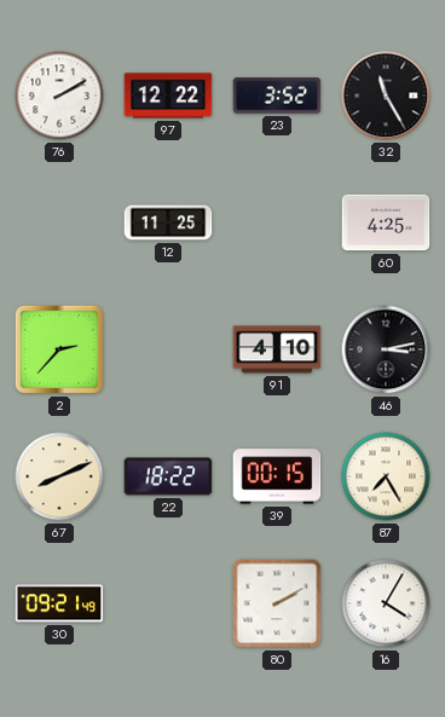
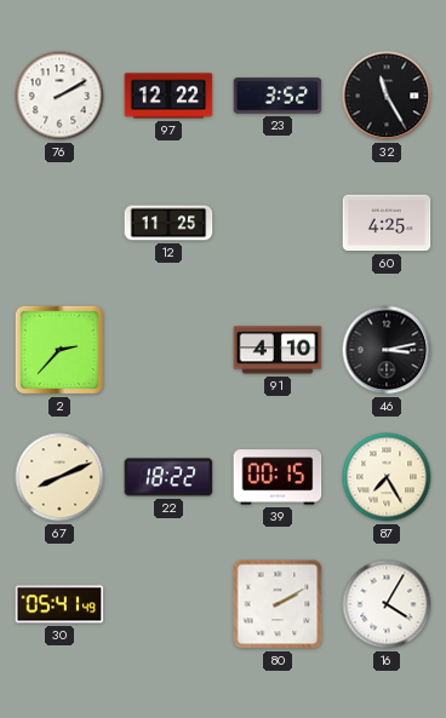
30: 09:21 -> 05:41 (59, 604)
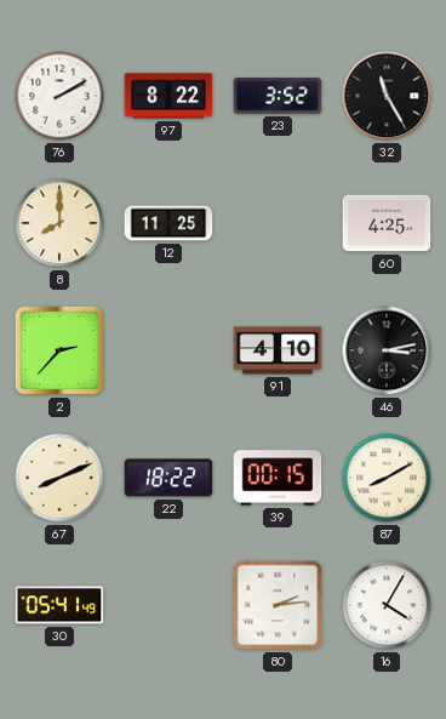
97: 12:22 -> 8:22 (168, 96)
8: none -> 8:00 (59, 223)
87: 7:25 -> 8:10 (387, 478)
80: 2:10 -> 2:14 (278, 605)
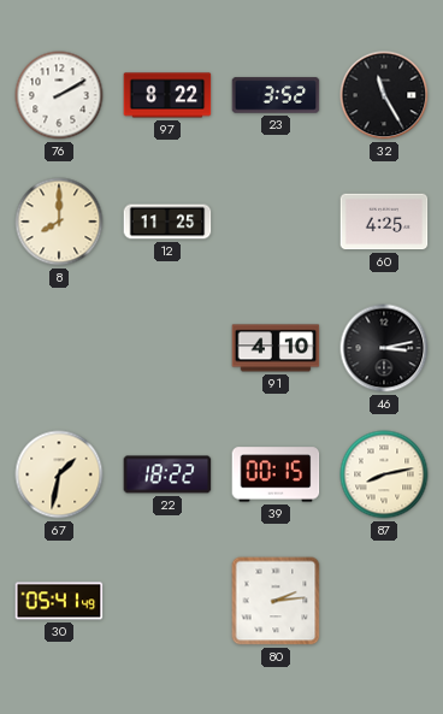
2: 2:37 -> none (59, 350)
67: 8:11 -> 1:32 (59, 474)
87: 8:10 -> 8:13 (384, 474)
16: 4:05 -> none (387, 605)
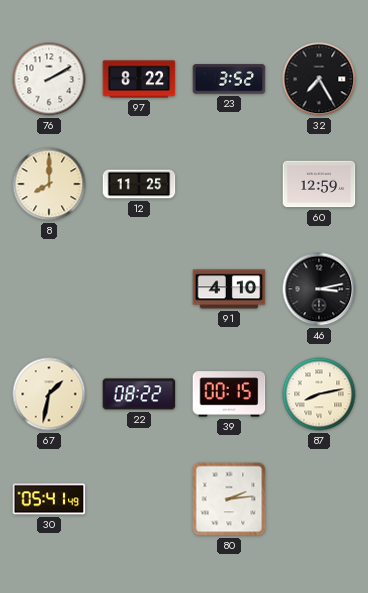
32: 11:25 -> 7:25 (319, 79)
60: 4:25 -> 12:59 (319, 184)
22: 18:22 -> 08:22 (139, 394)
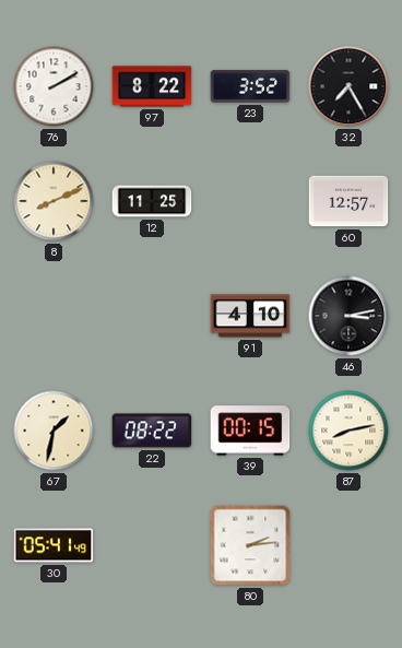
8: 8:00 -> 8:11 (54, 201)
60: 12:59 -> 12:57 (348, 201)
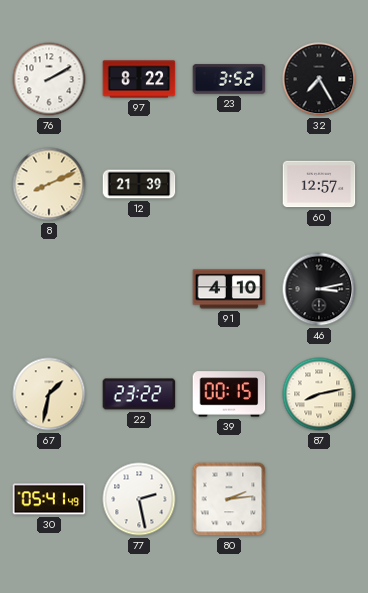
12: 11:25 -> 21:39 (139, 184)
22: 08:22 -> 23:22 (139, 394)
77: none -> 2:28 (139, 499)
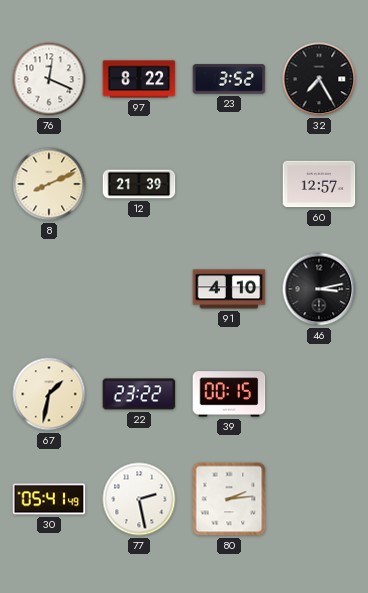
76: 2:10 -> 12:19 (49, 79)
87: 8:13 -> none (319, 394)
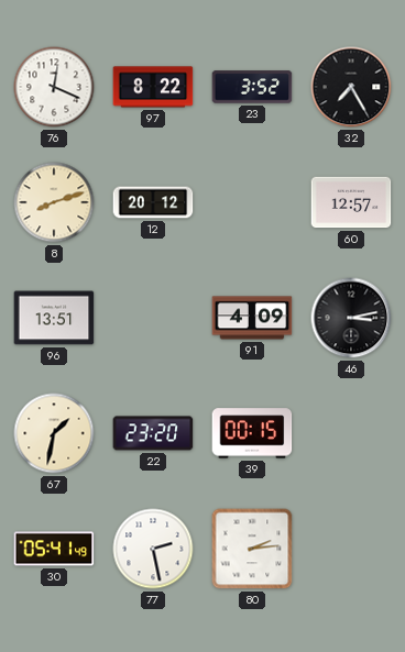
8: 8:11 -> 8:12 (54, 202)
12: 21:39 -> 20:12 (153, 202)
96: none -> 13:51 (54, 318)
91: 4:10 -> 4:09 (252, 318)
22: 23:22 -> 23:20 (153, 433)
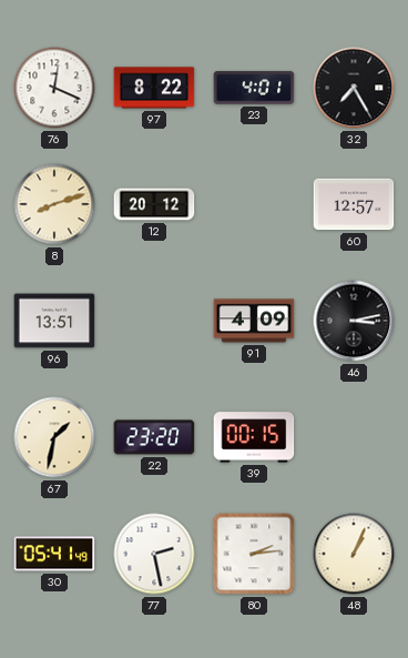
23: 3:52 -> 4:01 (254, 88)
48: none -> 1:04 (354, 554)
